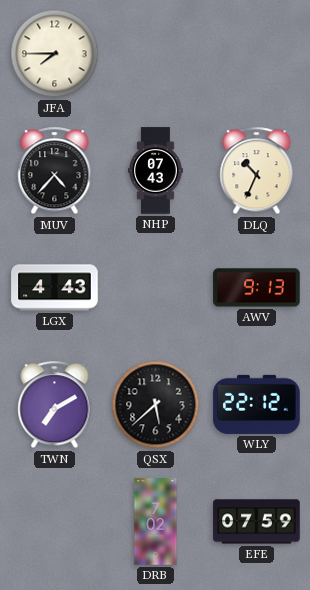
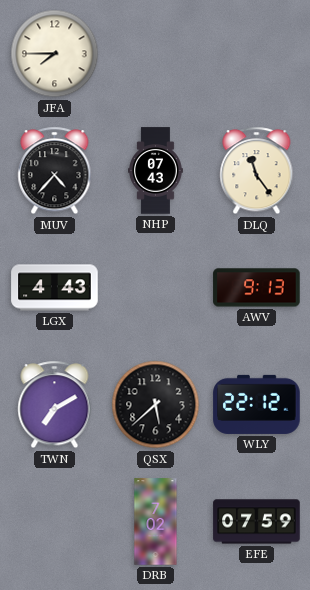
DLQ: 10:34 -> 11:24 (257, 171)
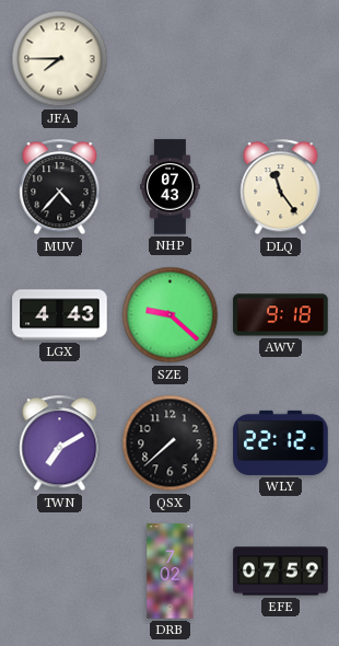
SZE: none -> 9:22 (171, 315)
AWV: 9:13 -> 9:18 (281, 315)
QSX: 5:38 -> 7:38 (171, 443)
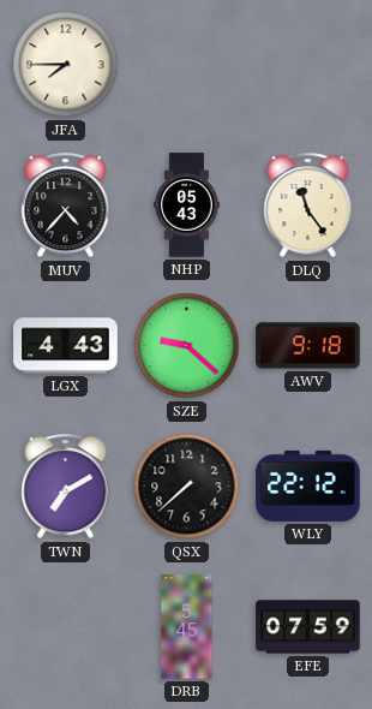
NHP: 07:43 -> 05:43 (187, 205)
DRB: 7:02 -> 5:45 (187, 627)
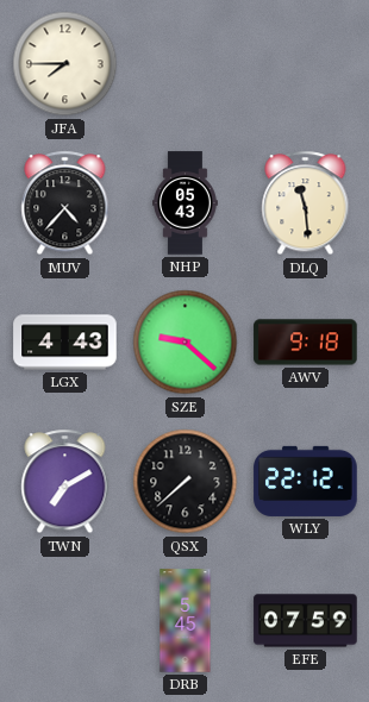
DLQ: 11:24 -> 11:29 (306, 203)
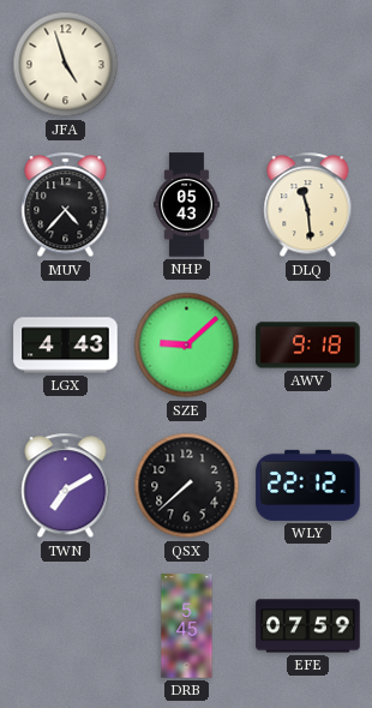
JFA: 7:45 -> 4:57 (66, 65)
SZE: 9:22 -> 9:08 (187, 346)
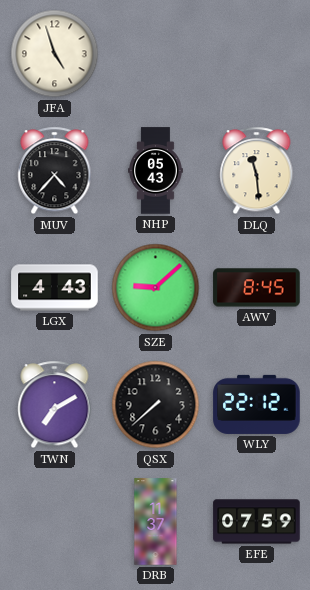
AWV: 9:18 -> 8:45 (257, 288)
DRB: 5:45 -> 11:37 (156, 522)
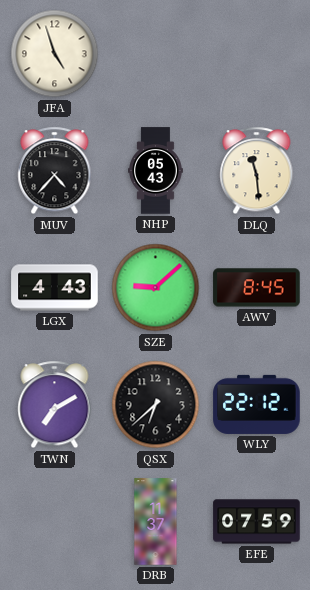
QSX: 7:38 -> 6:38 (156, 405)
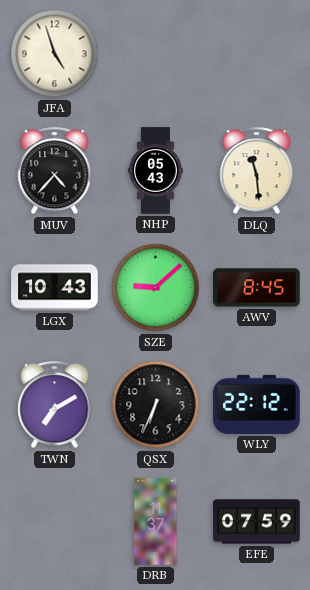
LGX: 4:43 -> 10:43 (55, 288)
QSX: 6:38 -> 6:34 (156, 405)
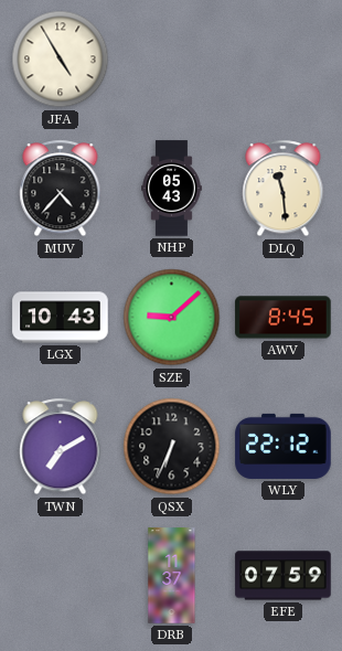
JFA: 4:57 -> 4:55 (61, 60)
